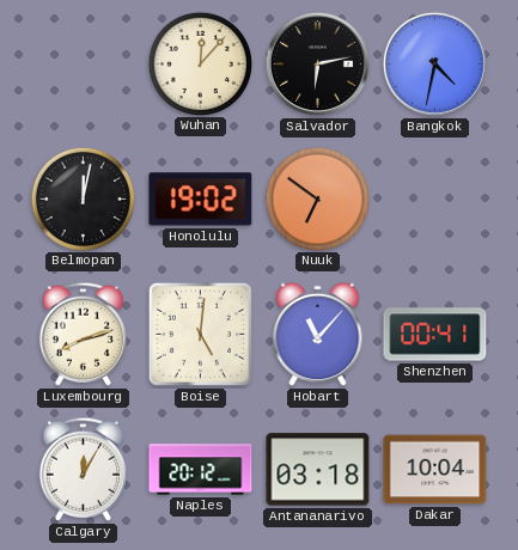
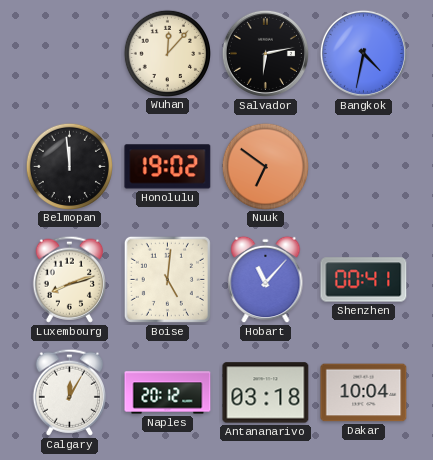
Belmopan: 12:02 -> 11:59 (69, 166)
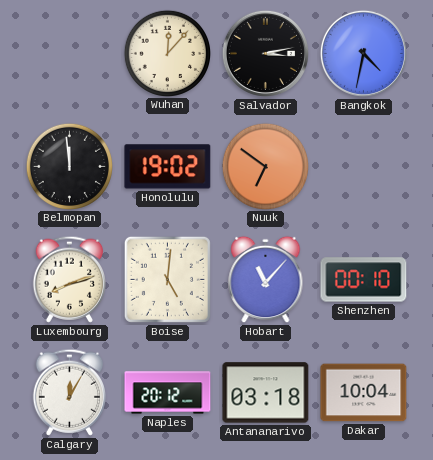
Salvador: 6:13 -> 3:13 (265, 53)
Shenzhen: 00:41 -> 00:10 (364, 280)
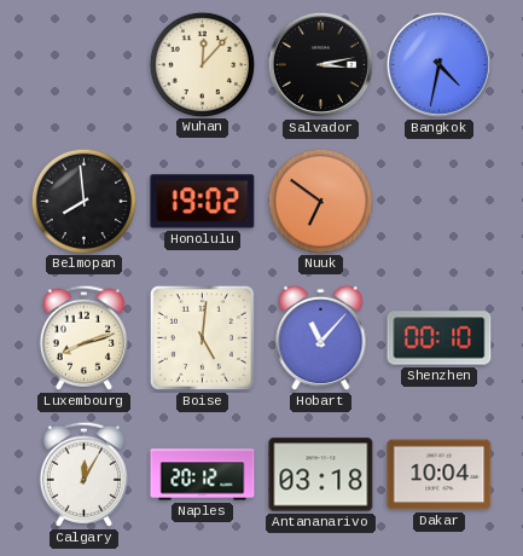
Belmopan: 11:59 -> 7:59 (83, 201)
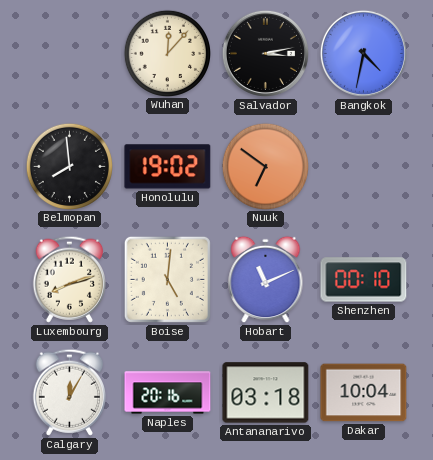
Hobart: 11:07 -> 11:11 (266, 280)
Naples: 20:12 -> 20:16 (168, 393)
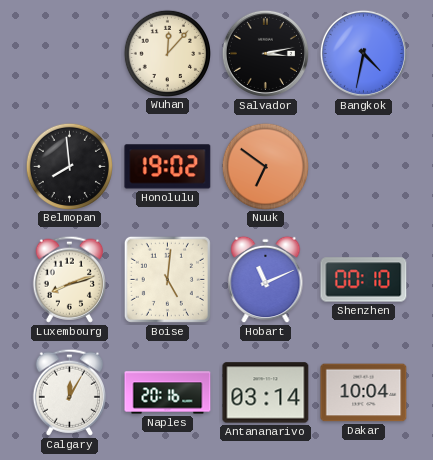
Antananarivo: 03:18 -> 03:14 (266, 393)
